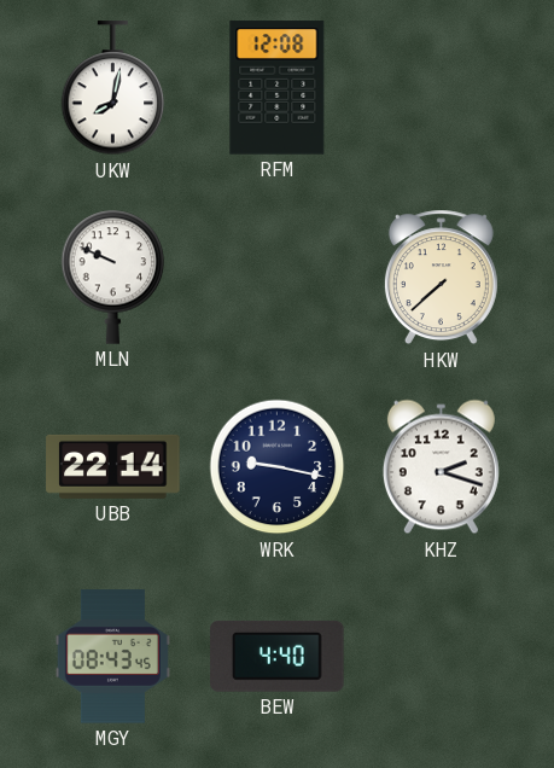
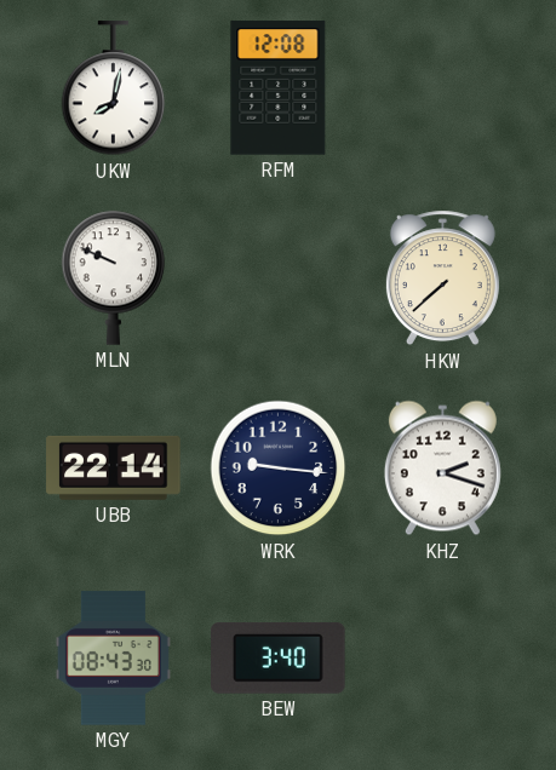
WRK: 9:17 -> 9:16 (279, 469)
MGY: 08:43:45 -> 08:43:30 (113, 659)
BEW: 4:40 -> 3:40 (279, 657)
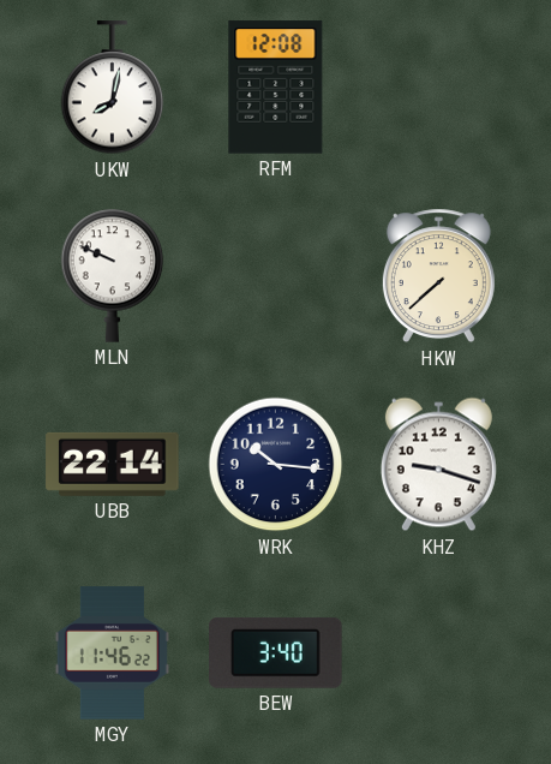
WRK: 9:16 -> 10:16 (276, 465)
KHZ: 2:18 -> 9:18 (438, 465)
MGY: 08:43 -> 11:46 (112, 653)
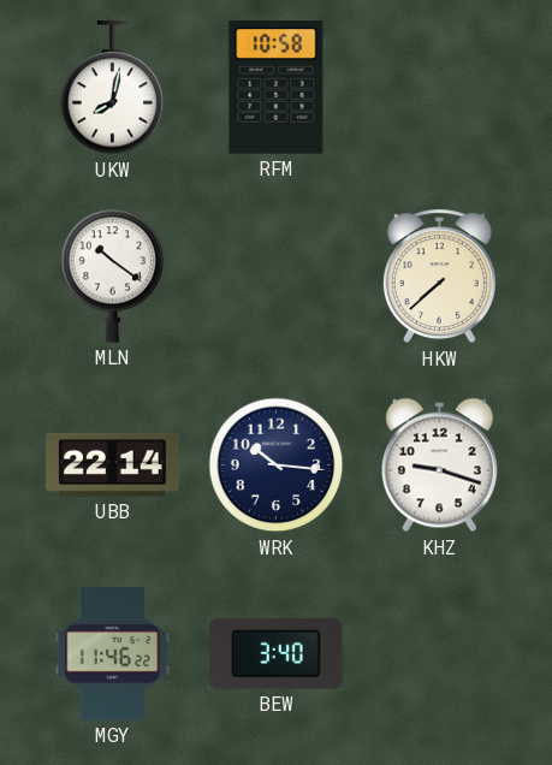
RFM: 12:08 -> 10:58 (277, 88)
MLN: 9:49 -> 10:21 (113, 275)
